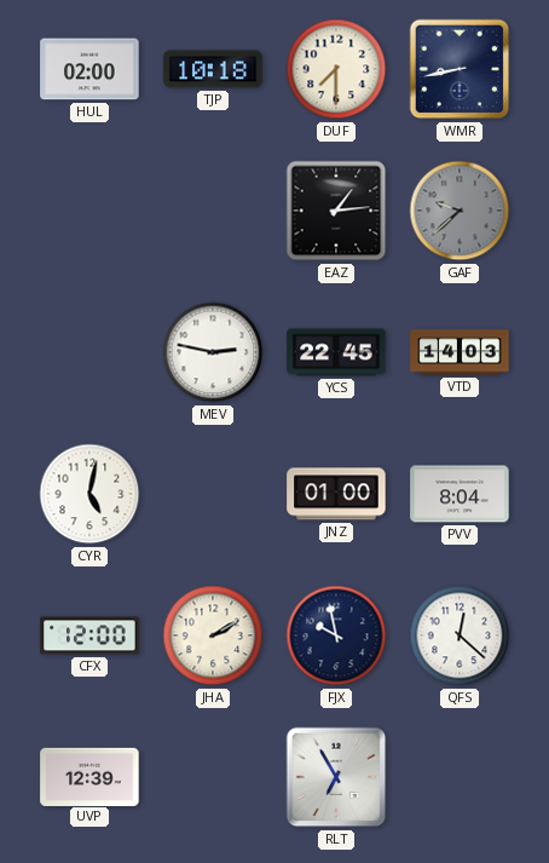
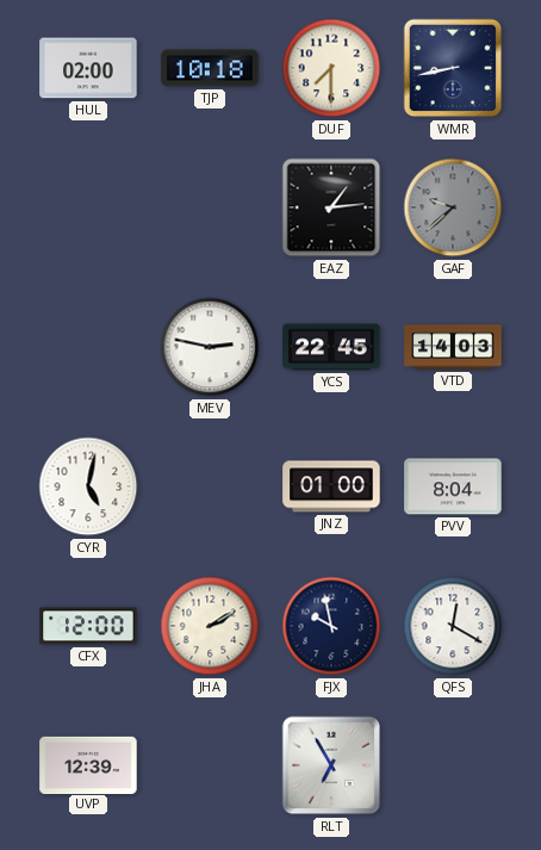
QFS: 12:22 -> 12:20 (453, 626)
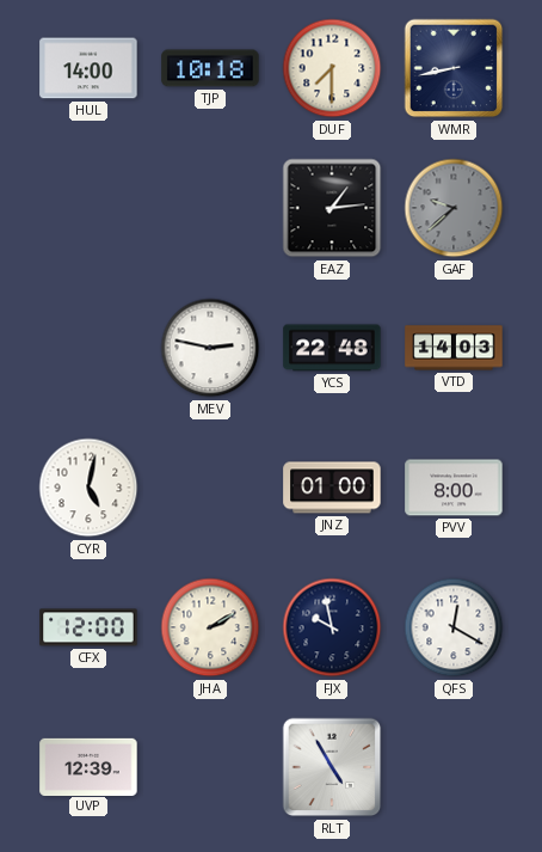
HUL: 02:00 -> 14:00 (88, 68)
YCS: 22:45 -> 22:48 (332, 348)
PVV: 8:04 -> 8:00 (454, 488)
RLT: 6:55 -> 4:55 (332, 767)
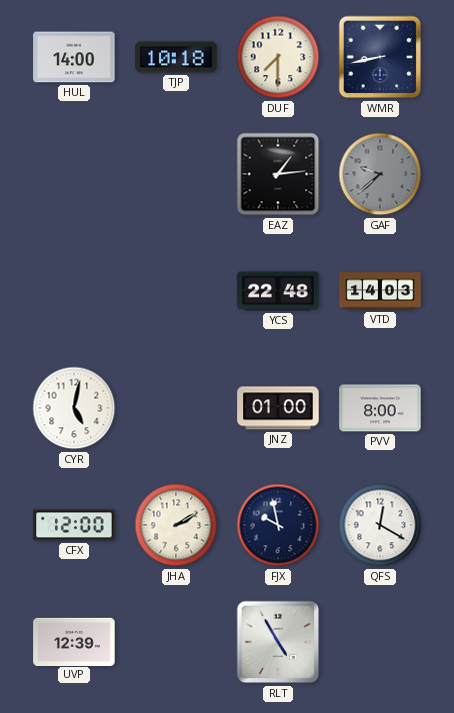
MEV: 2:47 -> none (210, 348)
